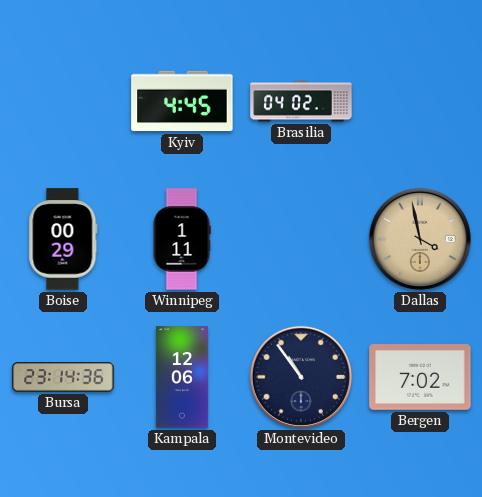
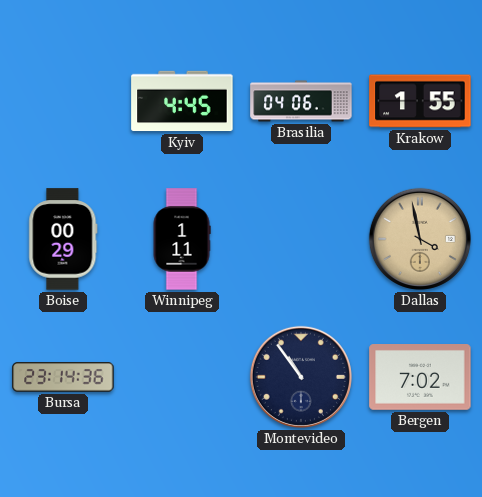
Brasilia: 04:02 -> 04:06 (301, 101)
Krakow: none -> 1:55 (420, 101)
Kampala: 12:06 -> none (182, 377)
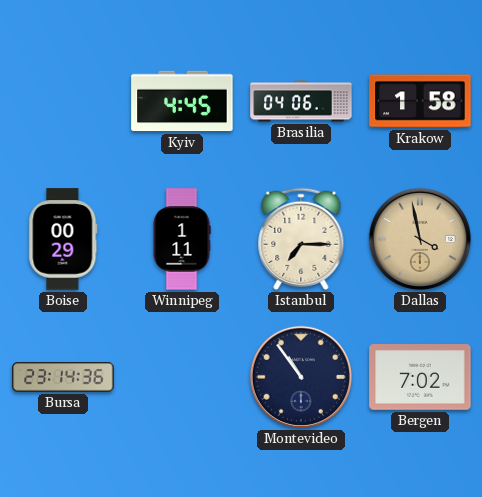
Krakow: 1:55 -> 1:58 (420, 101)
Istanbul: none -> 7:15 (301, 239)
